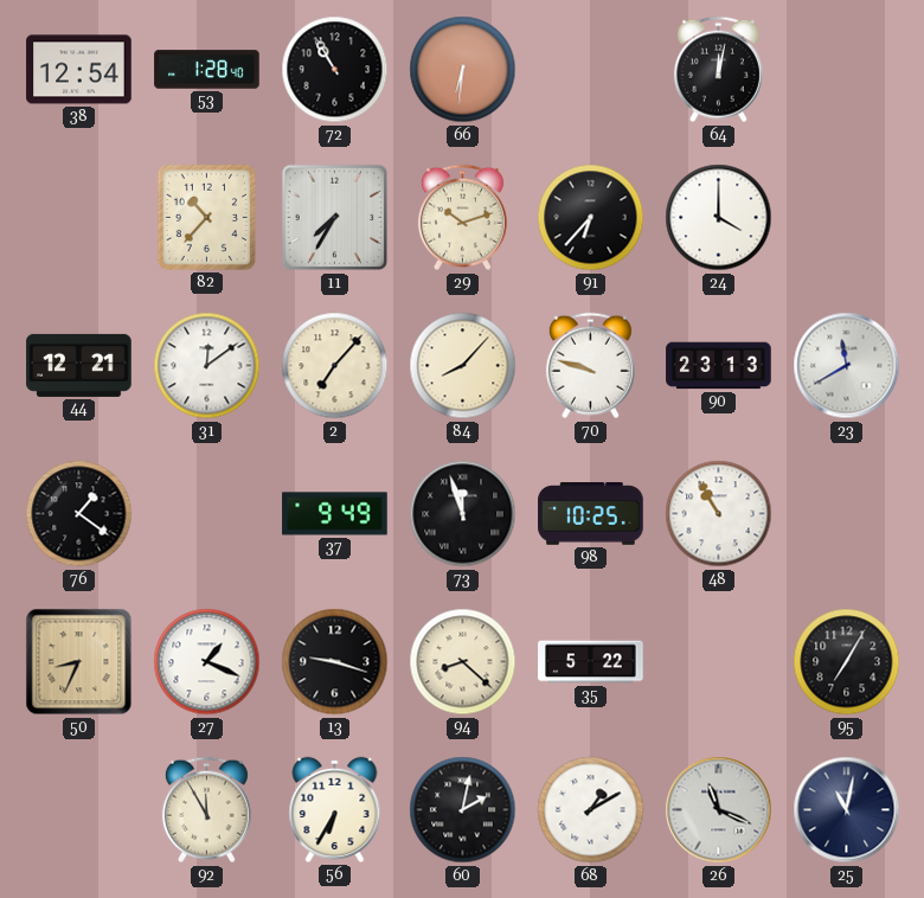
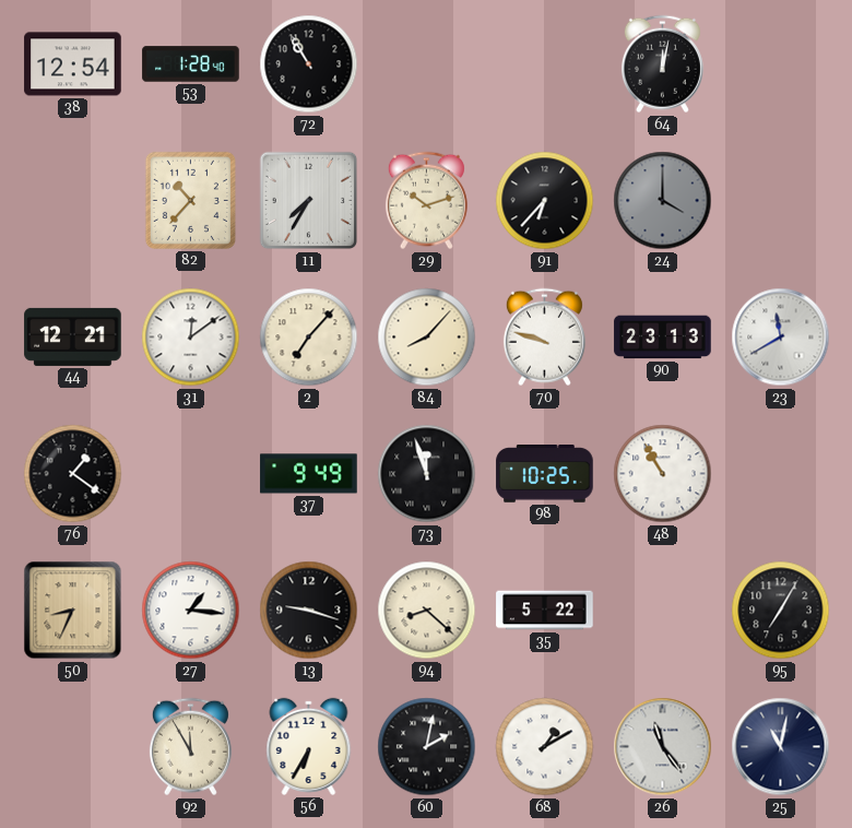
66: 6:31 -> none (463, 70)
24 dial: white -> grey (663, 201)
27: 1:19 -> 1:16 (191, 611)
26: 11:19 -> 11:24 (663, 747)
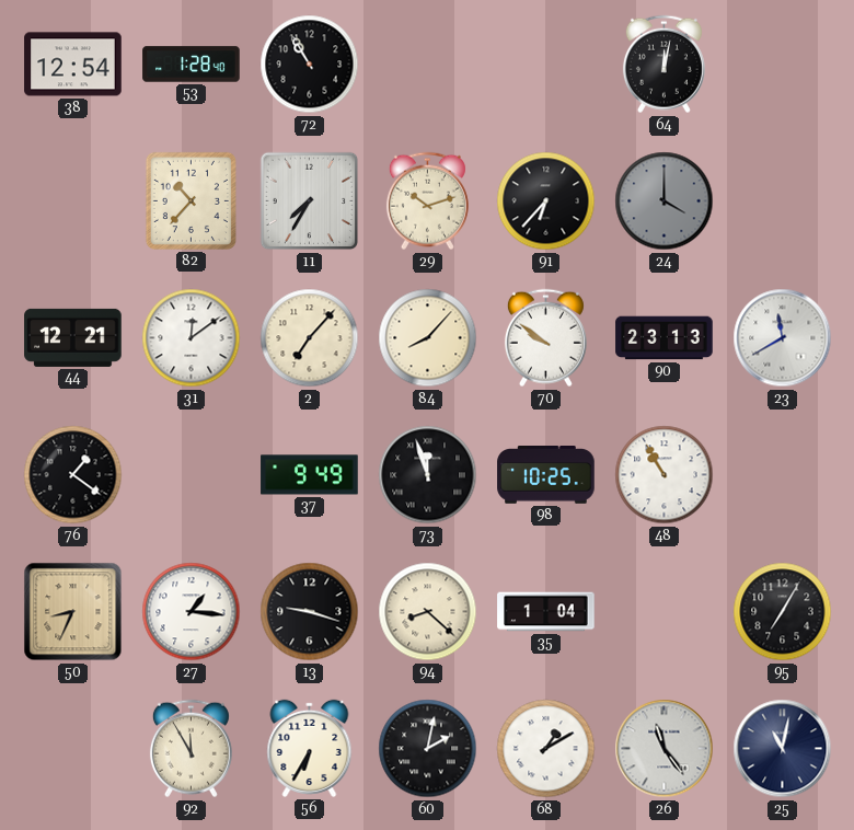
70: 9:48 -> 9:51 (545, 338)
35: 5:22 -> 1:04 (546, 612)
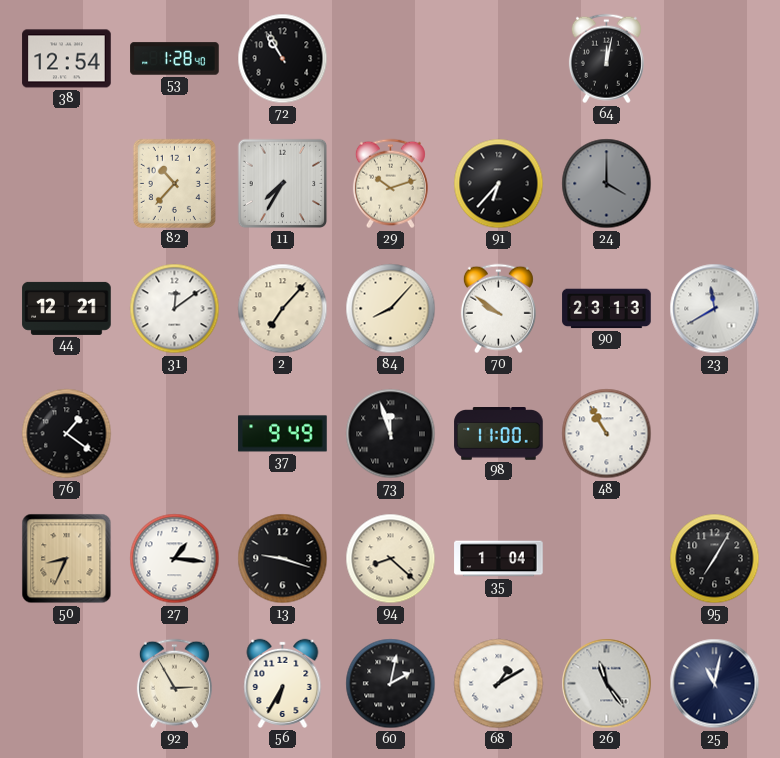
98: 10:25 -> 11:00 (499, 434)
92: 11:55 -> 2:55 (174, 684)
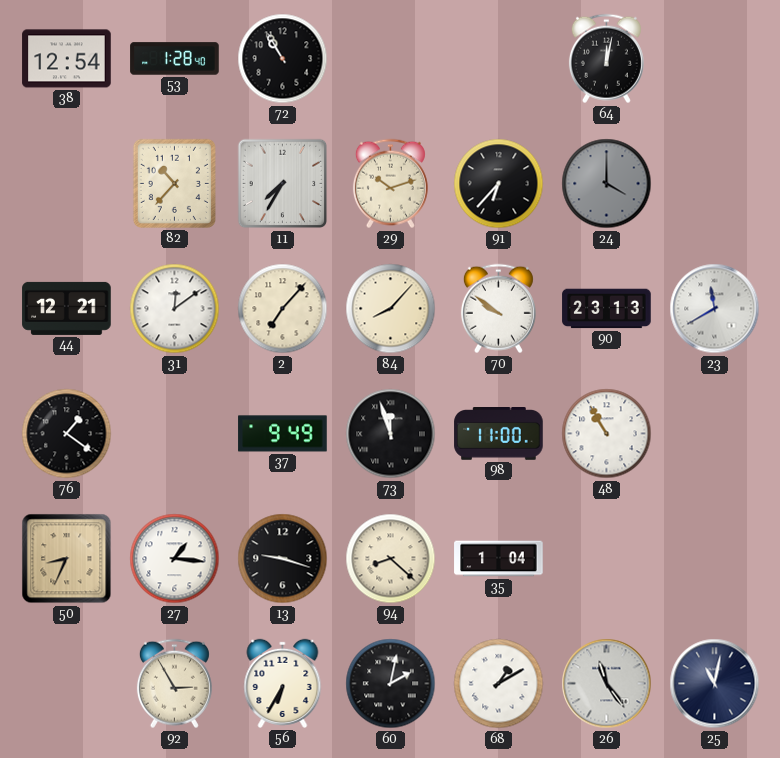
95: 7:05 -> none (715, 559)
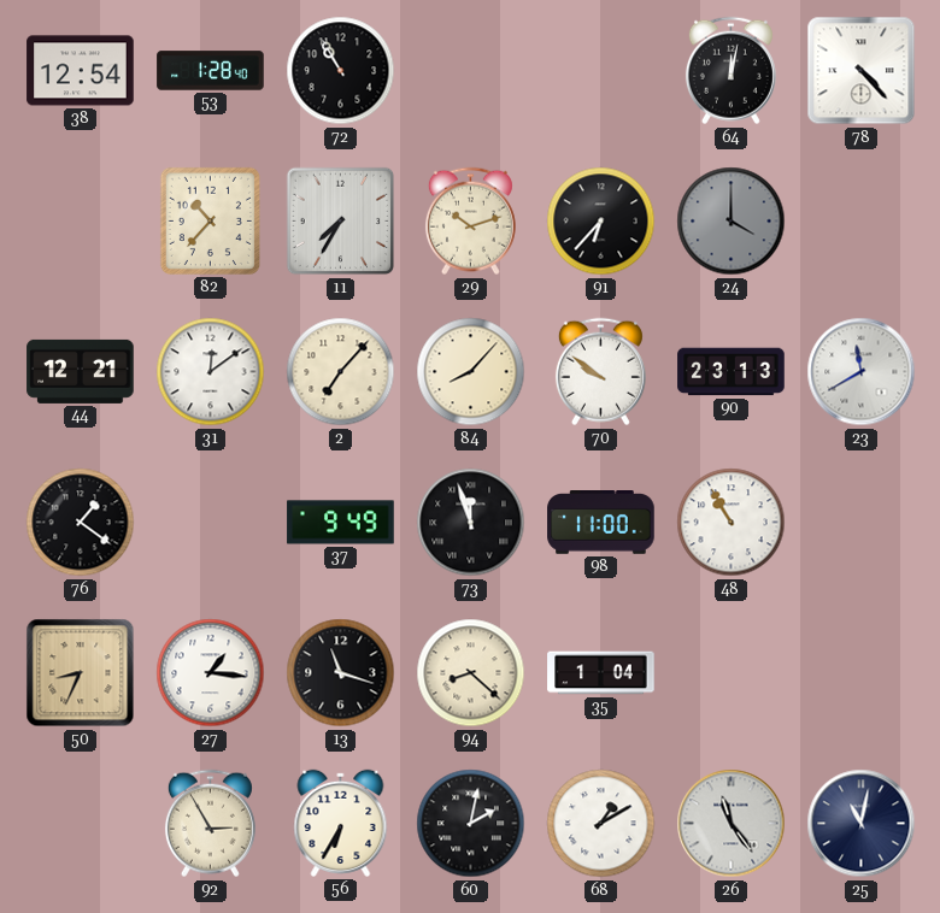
78: none -> 4:23 (862, 71)
13: 9:18 -> 11:18 (341, 673)
